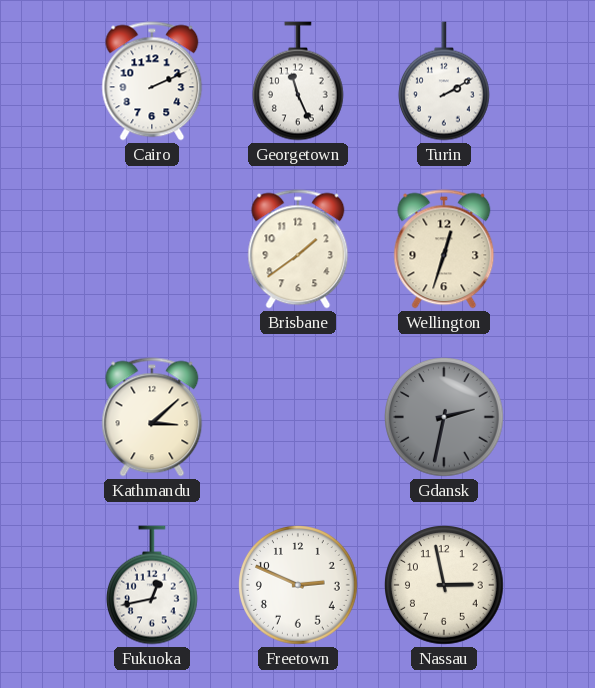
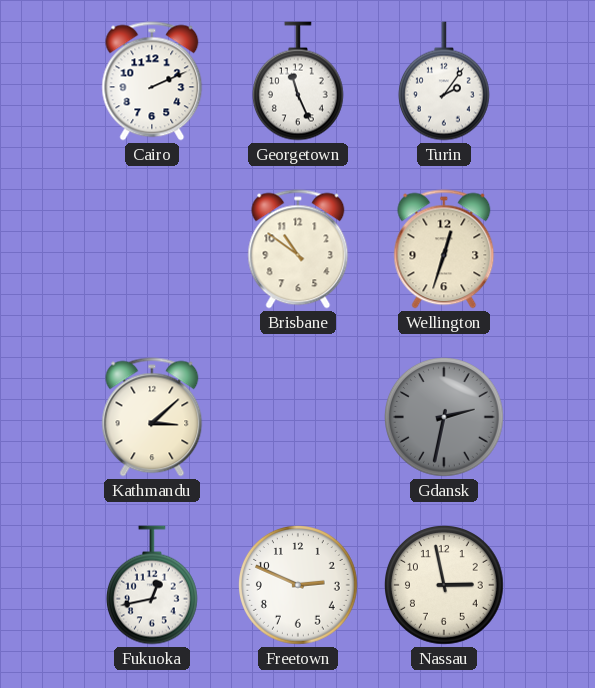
Turin: 2:10 -> 2:06 (444, 81)
Brisbane: 1:39 -> 10:51 (298, 249)
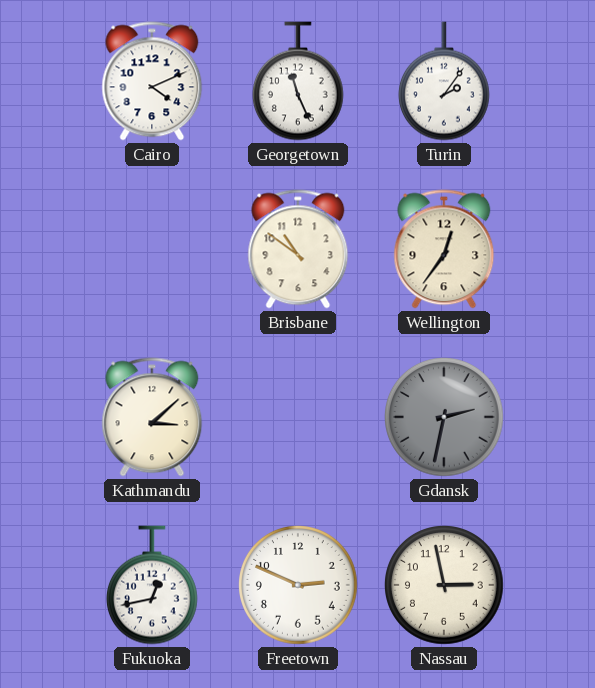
Cairo: 2:11 -> 4:11 (152, 81)
Wellington: 12:33 -> 12:36 (444, 249)
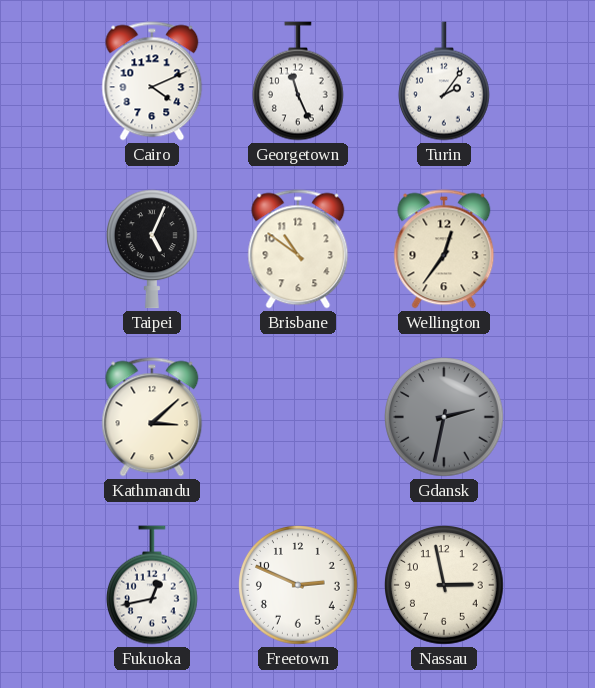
Taipei: none -> 5:04 (152, 249)
